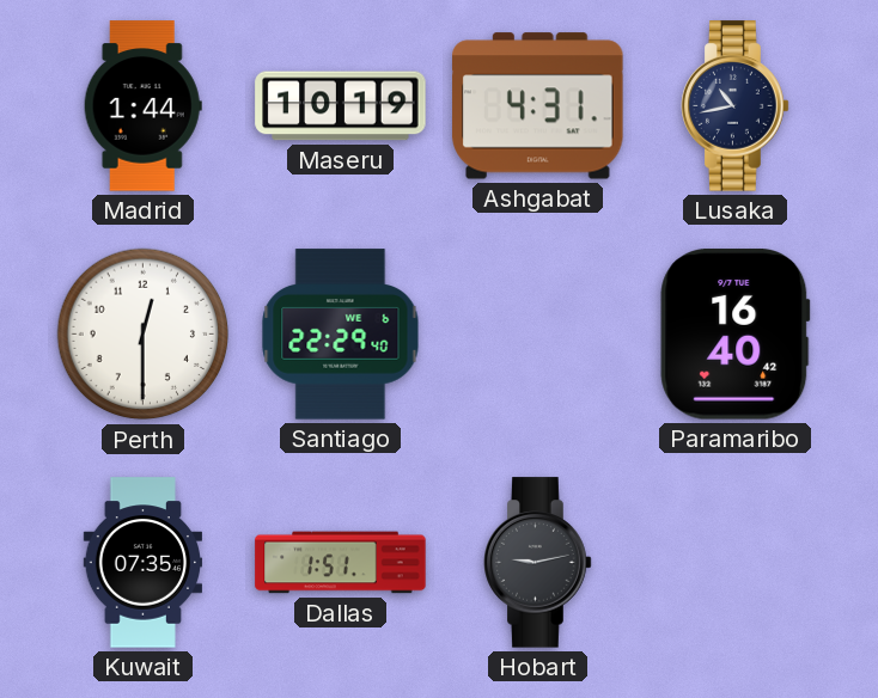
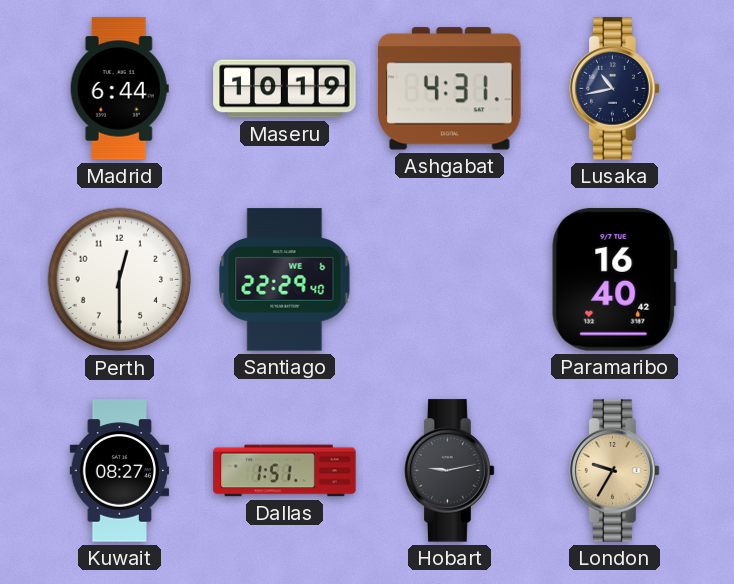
Madrid: 1:44 -> 6:44 (119, 89)
Kuwait: 07:35 -> 08:27 (119, 471)
London: none -> 9:35 (615, 471)
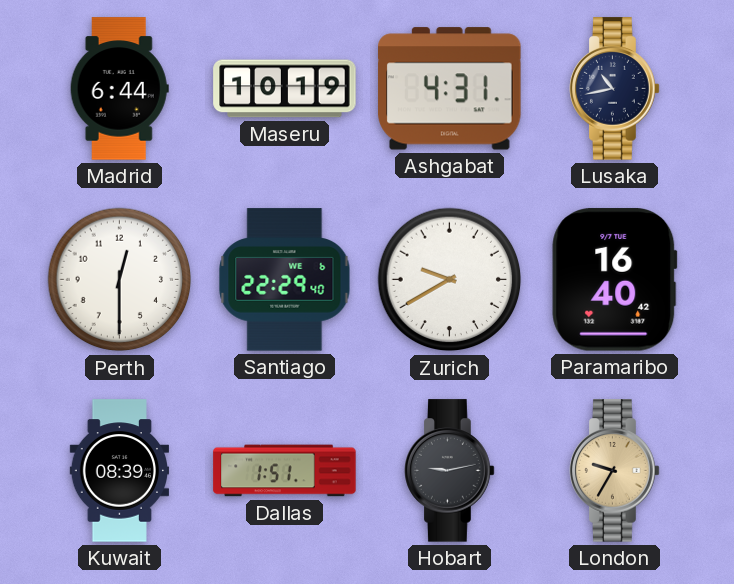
Zurich: none -> 9:40 (450, 280)
Kuwait: 08:27 -> 08:39 (119, 471)
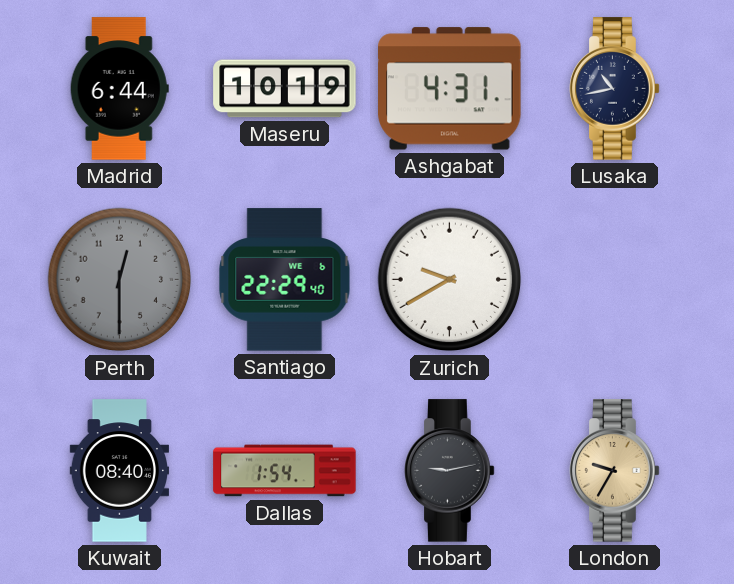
Perth dial: white -> grey (120, 280)
Paramaribo: 16:40 -> none (615, 280)
Kuwait: 08:39 -> 08:40 (119, 471)
Dallas: 1:51 -> 1:54 (285, 471)
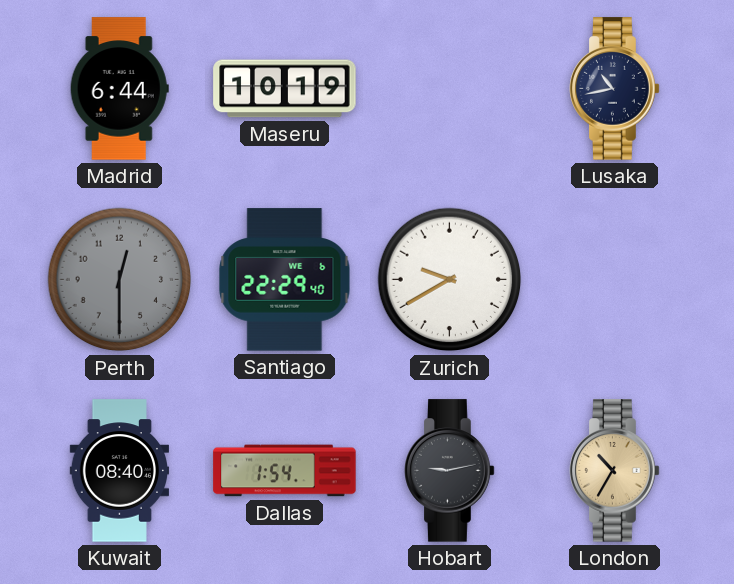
Ashgabat: 4:31 -> none (450, 89)
London: 9:35 -> 10:35 (615, 471)
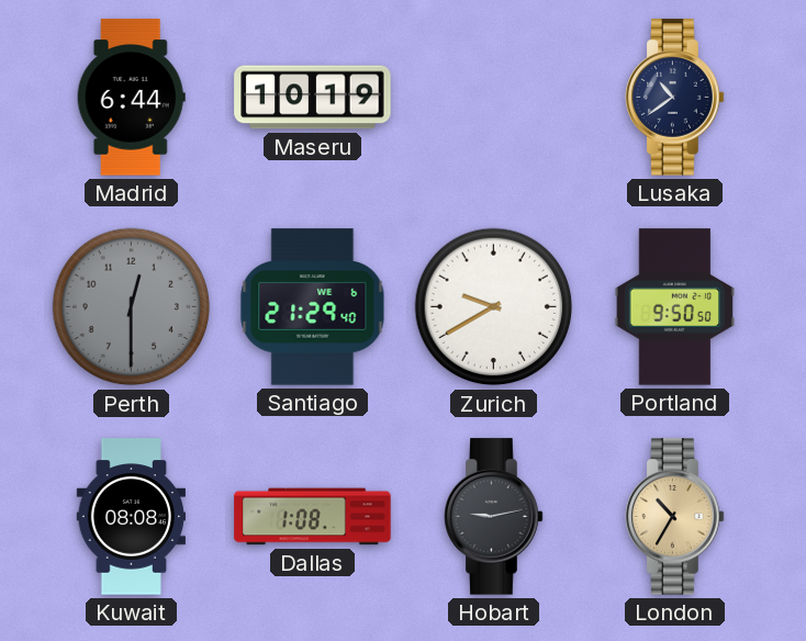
Lusaka: 10:43 -> 10:39 (675, 98)
Santiago: 22:29 -> 21:29 (313, 307)
Portland: none -> 9:50 (675, 307)
Kuwait: 08:40 -> 08:08 (131, 517)
Dallas: 1:54 -> 1:08 (313, 517)
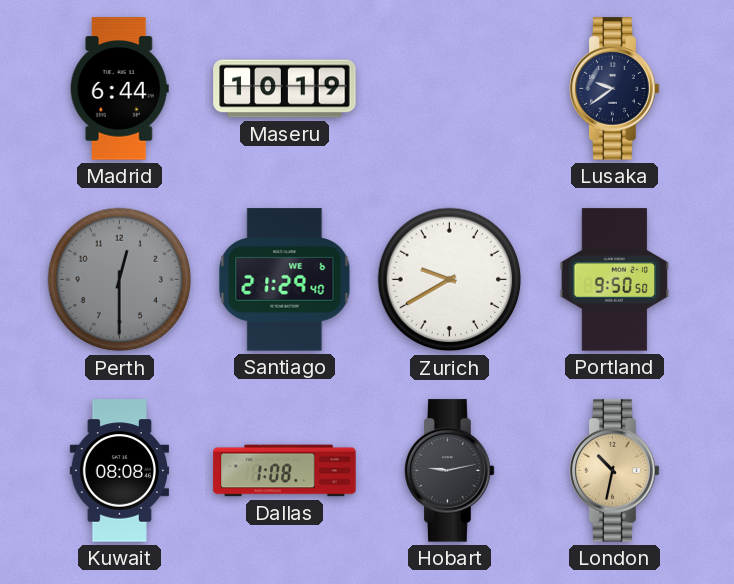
Lusaka: 10:39 -> 9:39 (615, 89)
London: 10:35 -> 10:32 (615, 471)
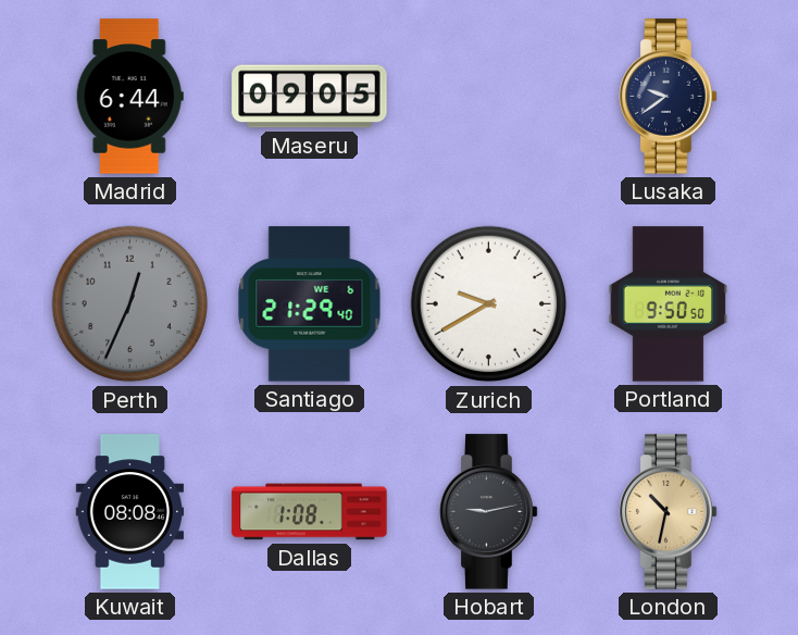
Maseru: 10:19 -> 09:05 (310, 97)
Perth: 12:30 -> 12:34 (130, 304)
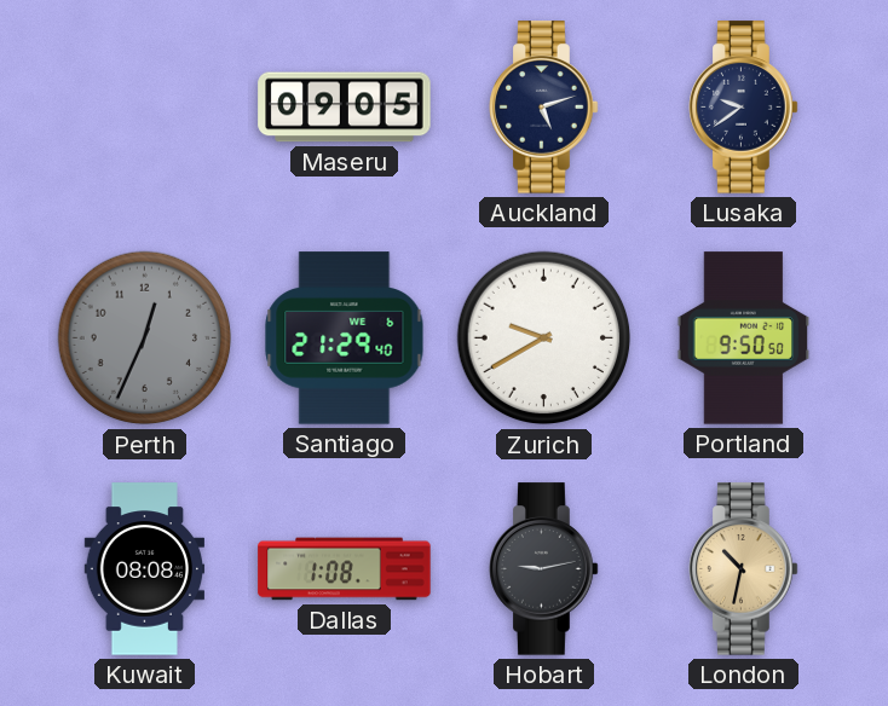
Madrid: 6:44 -> none (129, 97)
Auckland: none -> 5:12 (544, 108)
